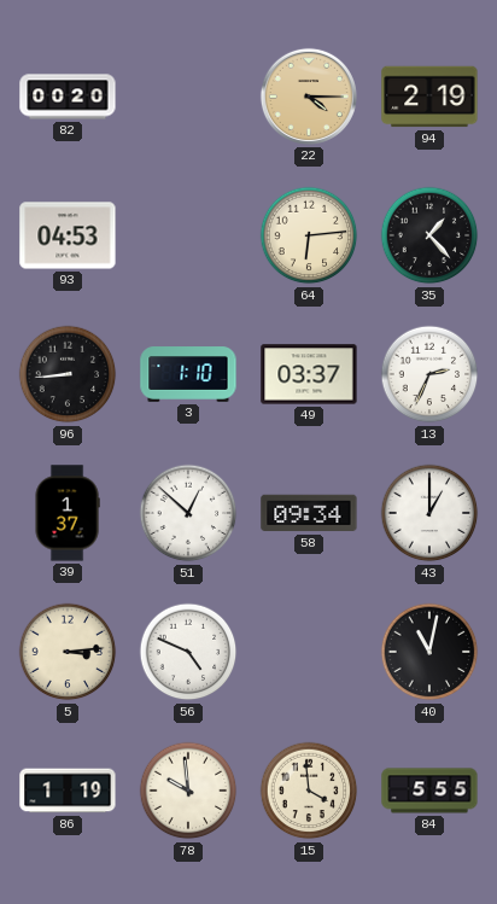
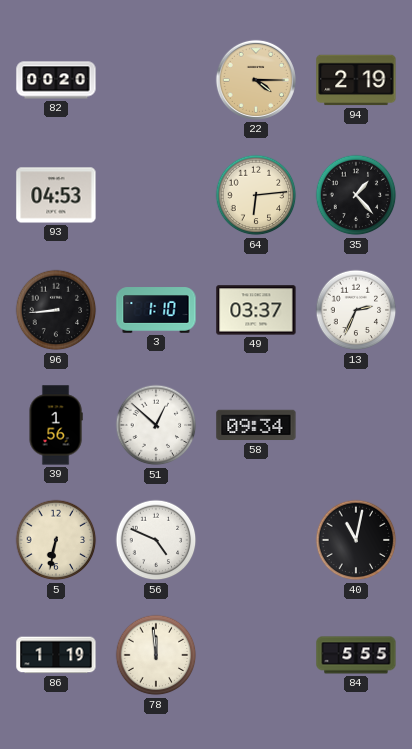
39: 1:37 -> 1:56 (56, 425)
43: 1:00 -> none (429, 513)
5: 3:14 -> 6:32 (56, 540)
78: 9:59 -> 11:59 (156, 655)
15: 3:59 -> none (309, 791)
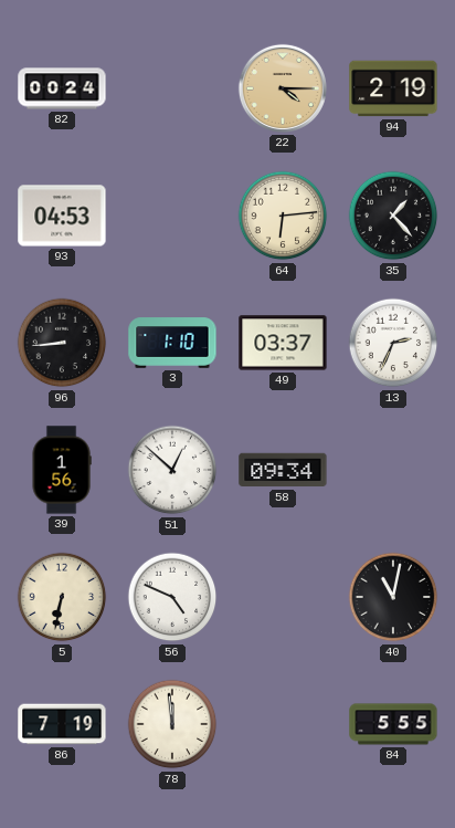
82: 00:20 -> 00:24 (62, 88)
86: 1:19 -> 7:19 (62, 724)
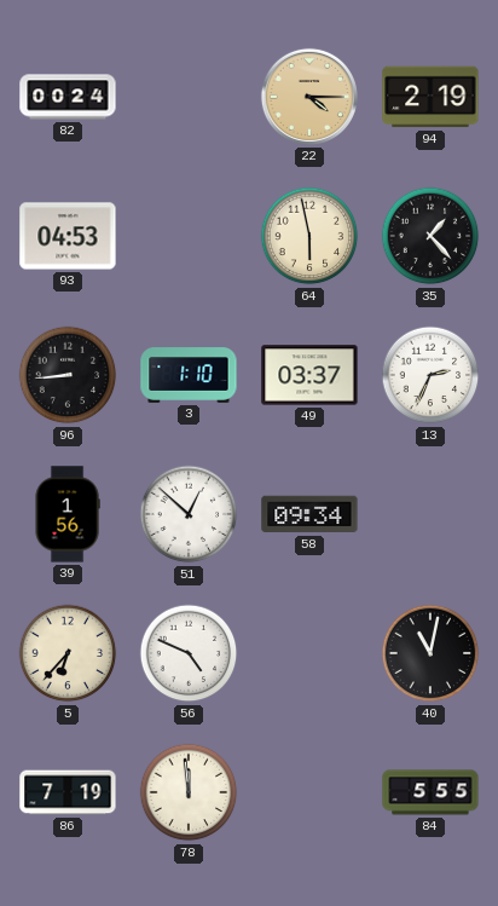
64: 6:14 -> 5:58 (309, 236)
5: 6:32 -> 6:37 (68, 653)
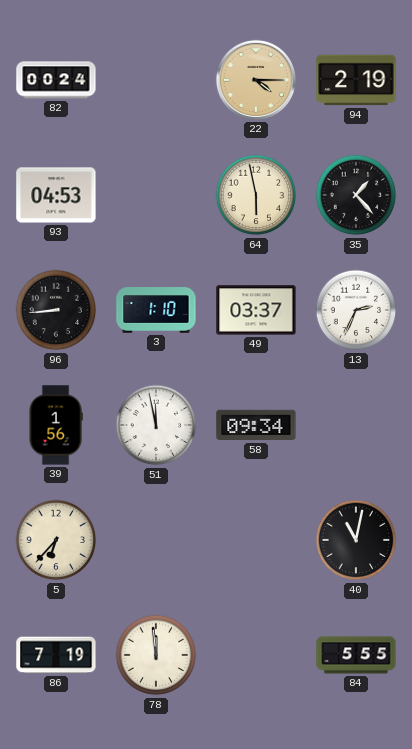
51: 12:52 -> 11:58 (156, 425)
56: 4:49 -> none (189, 653)
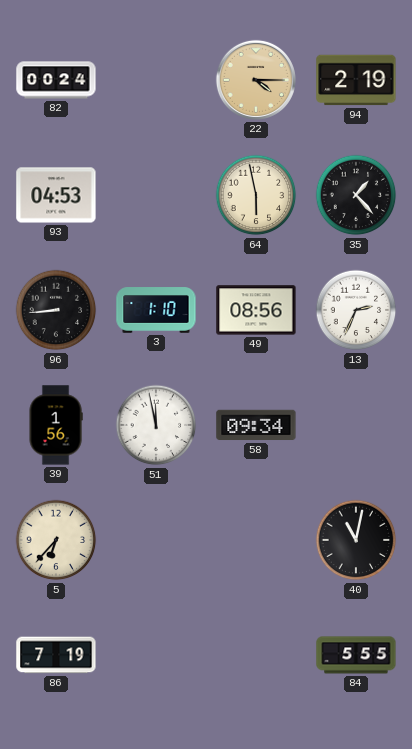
49: 03:37 -> 08:56 (256, 310)
78: 11:59 -> none (156, 655)
